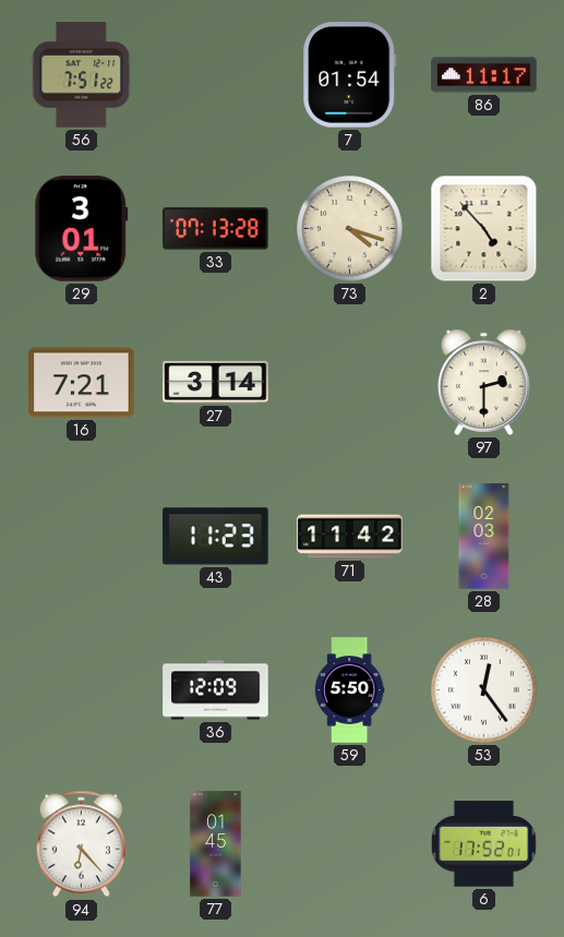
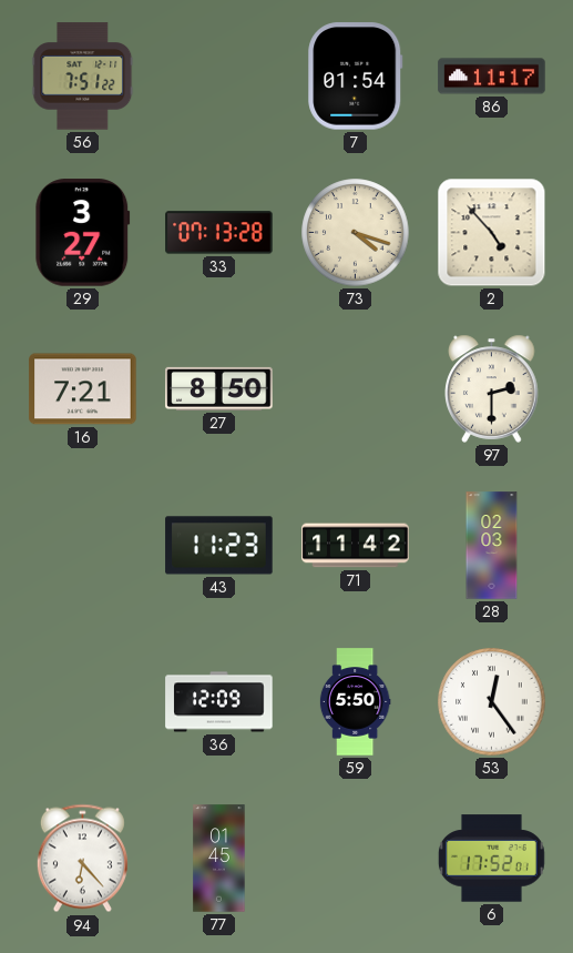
29: 3:01 -> 3:27 (83, 233)
27: 3:14 -> 8:50 (219, 388)
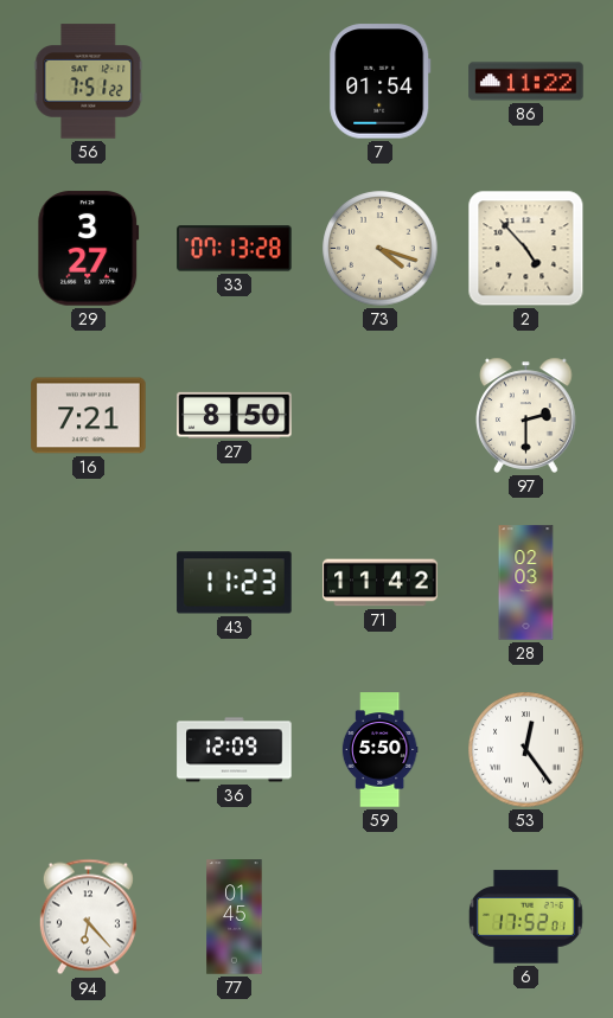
86: 11:17 -> 11:22 (526, 82)
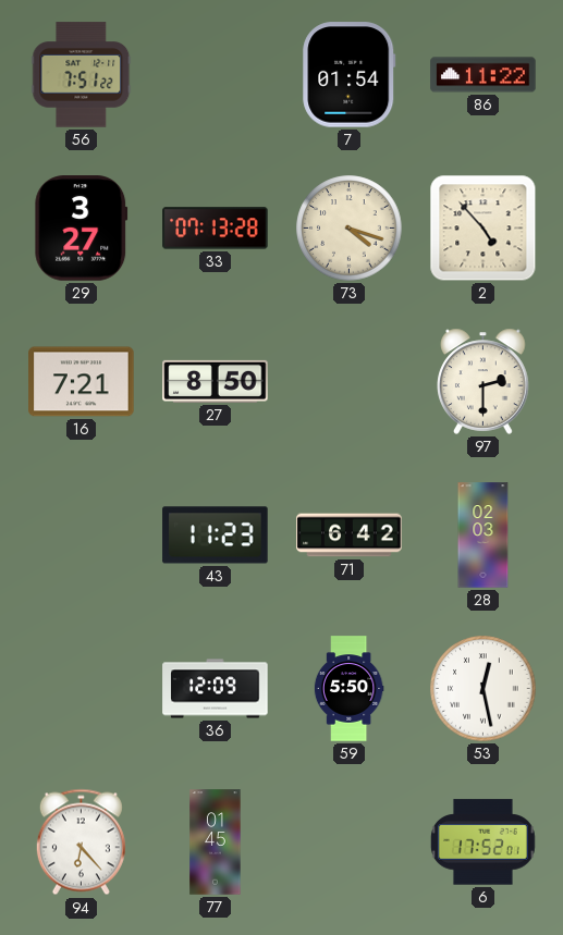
71: 11:42 -> 6:42 (350, 536)
53: 12:24 -> 12:28 (484, 689)
